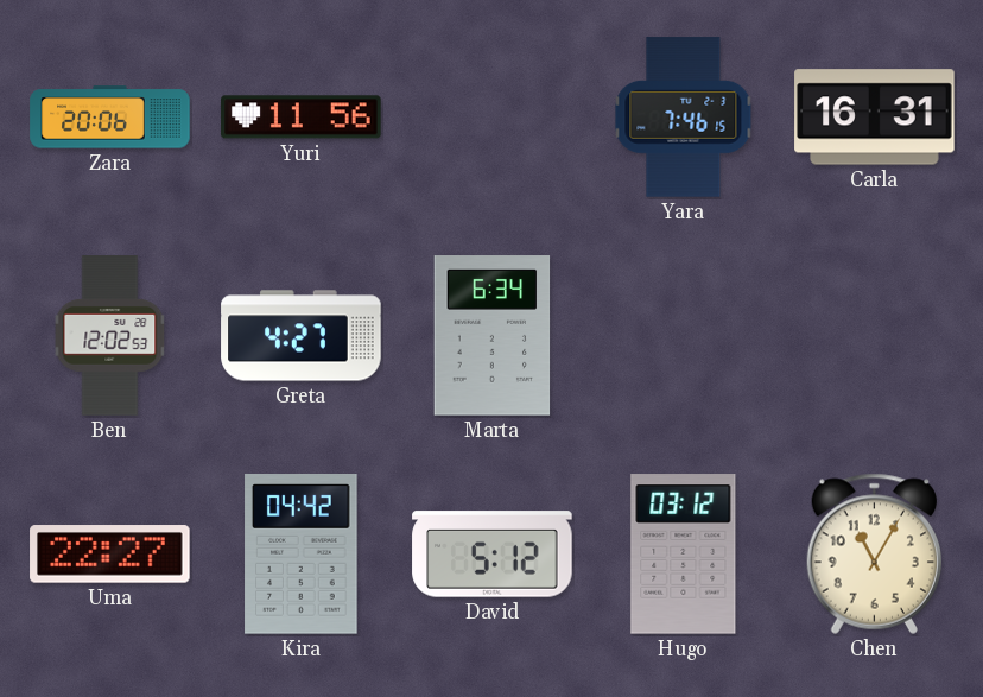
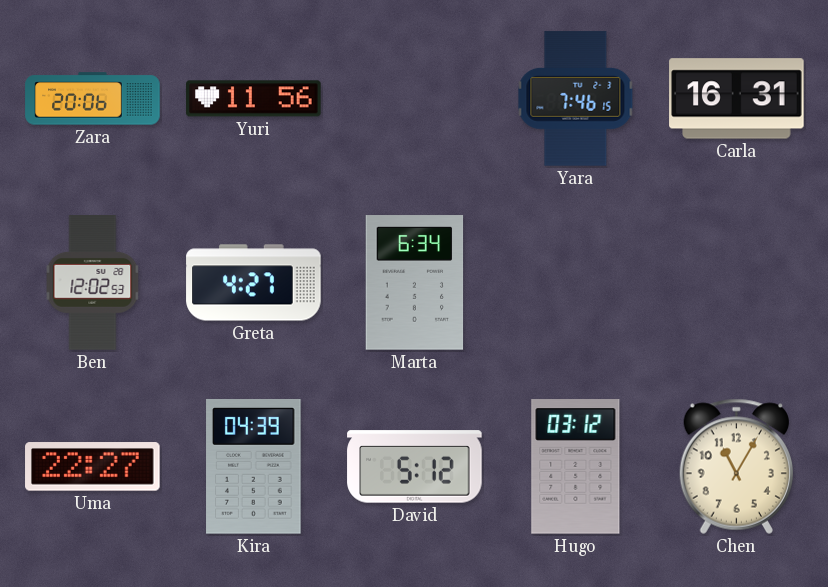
Kira: 04:42 -> 04:39 (254, 467)
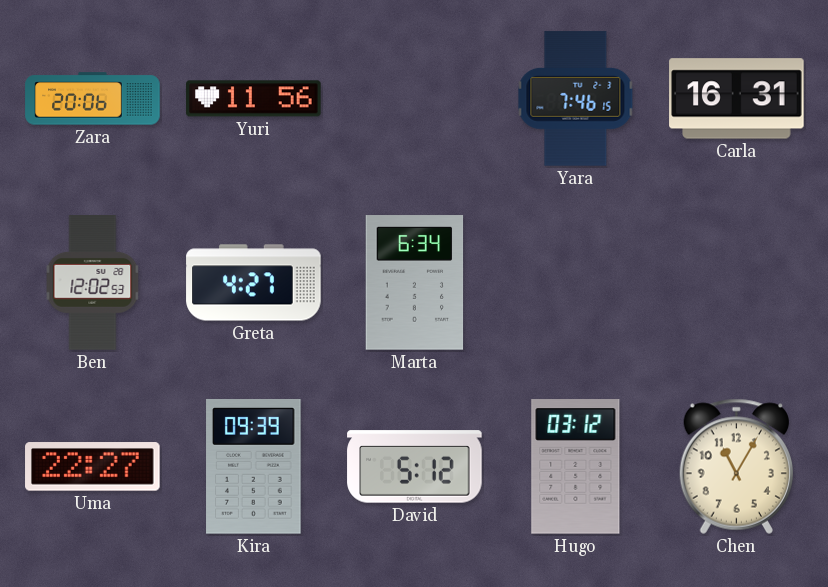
Kira: 04:39 -> 09:39 (254, 467)
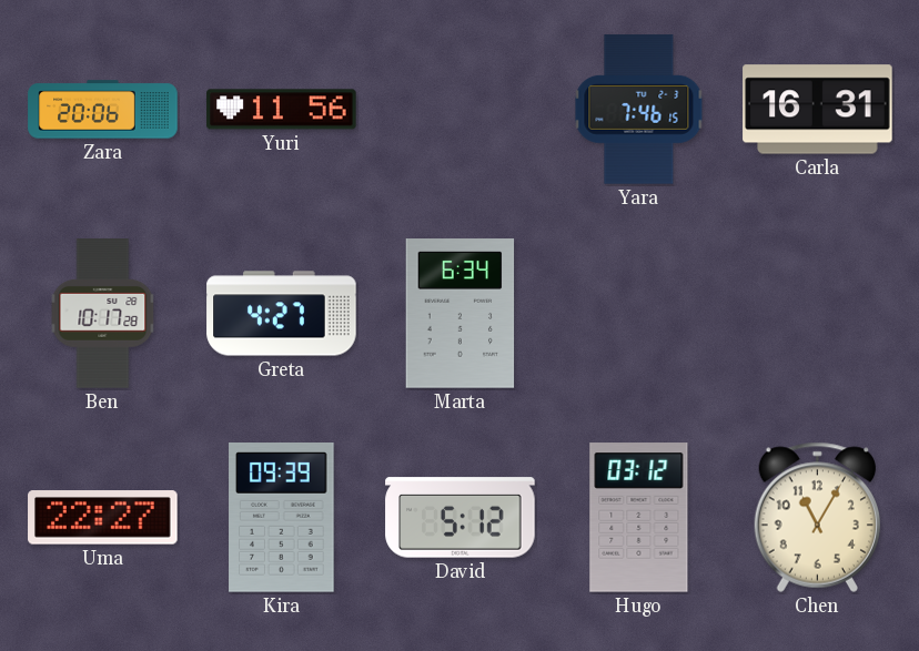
Ben: 12:02 -> 10:17 (103, 314)
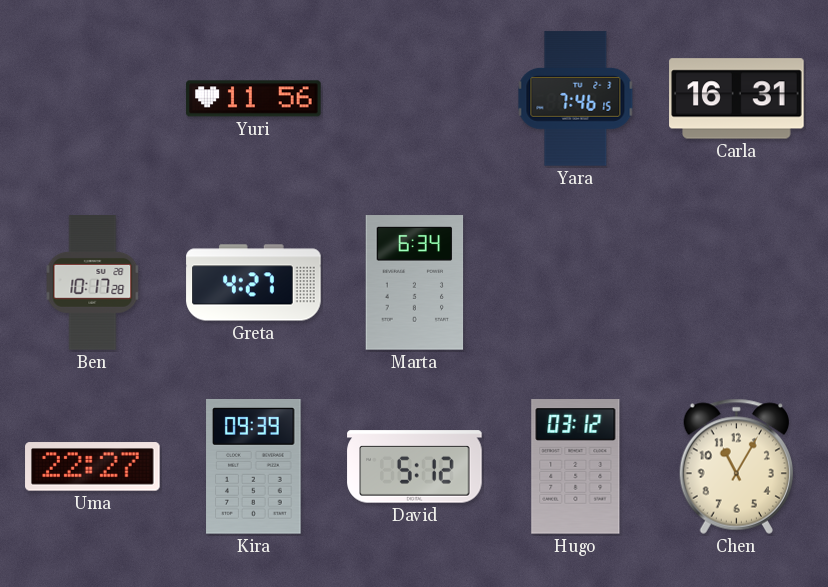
Zara: 20:06 -> none (103, 110)
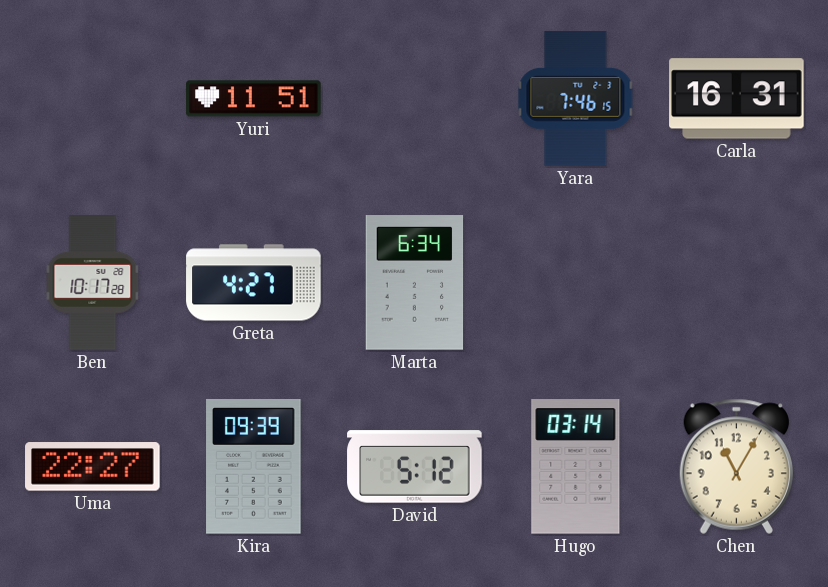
Yuri: 11:56 -> 11:51 (254, 99)
Hugo: 03:12 -> 03:14 (576, 467)
